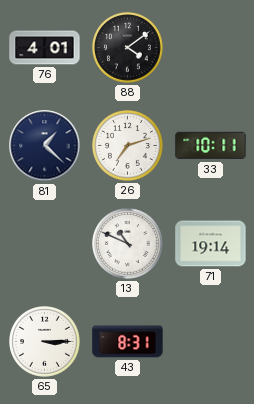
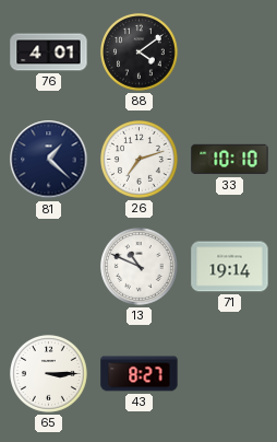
33: 10:11 -> 10:10 (230, 160)
43: 8:31 -> 8:27 (140, 374)
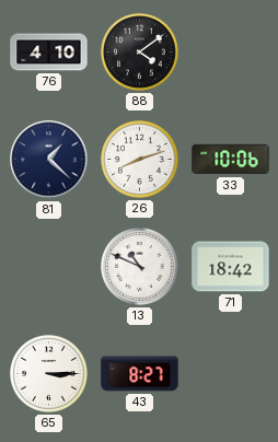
76: 4:01 -> 4:10 (49, 53)
26: 7:12 -> 8:12 (140, 160)
33: 10:10 -> 10:06 (231, 160)
71: 19:14 -> 18:42 (231, 267)
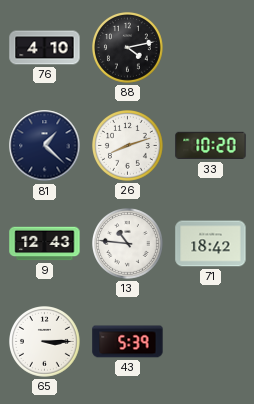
88: 4:09 -> 4:13 (128, 48)
33: 10:06 -> 10:20 (211, 146)
9: none -> 12:43 (45, 244)
13: 10:49 -> 10:46 (128, 244)
43: 8:27 -> 5:39 (128, 342)
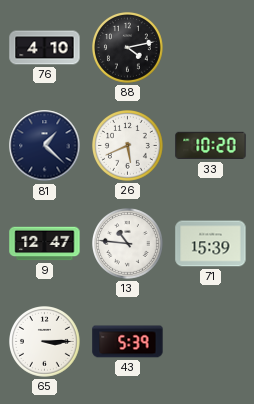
26: 8:12 -> 5:41 (128, 146)
9: 12:43 -> 12:47 (45, 244)
71: 18:42 -> 15:39 (211, 244)
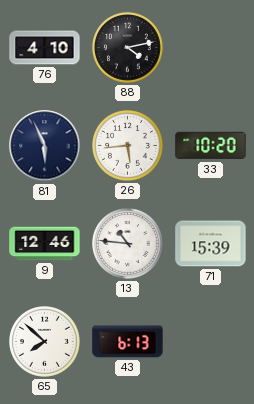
81: 1:22 -> 5:56 (45, 146)
26: 5:41 -> 5:44 (128, 146)
9: 12:47 -> 12:46 (45, 244)
65: 3:15 -> 7:52 (45, 342)
43: 5:39 -> 6:13 (128, 342)
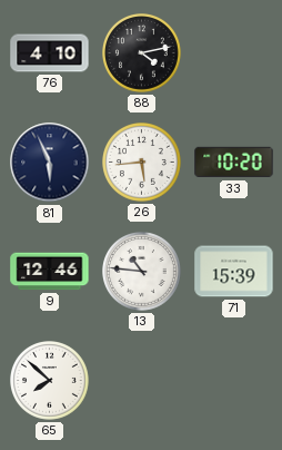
43: 6:13 -> none (128, 342)
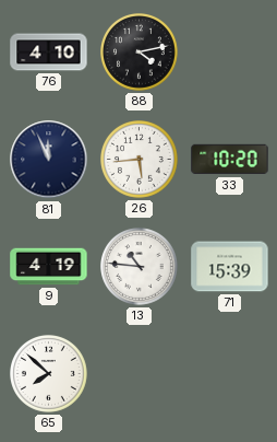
81: 5:56 -> 11:56 (49, 160)
9: 12:46 -> 4:19 (49, 267)
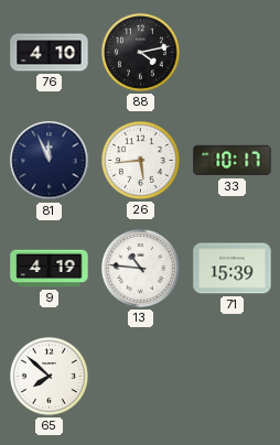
33: 10:20 -> 10:17 (233, 161)
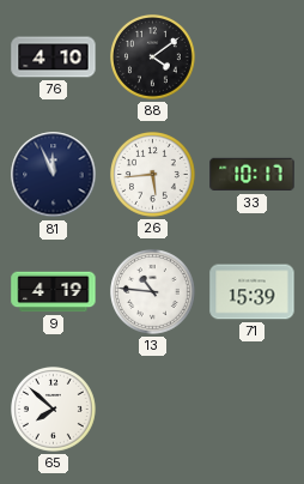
88: 4:13 -> 4:09 (153, 58)
